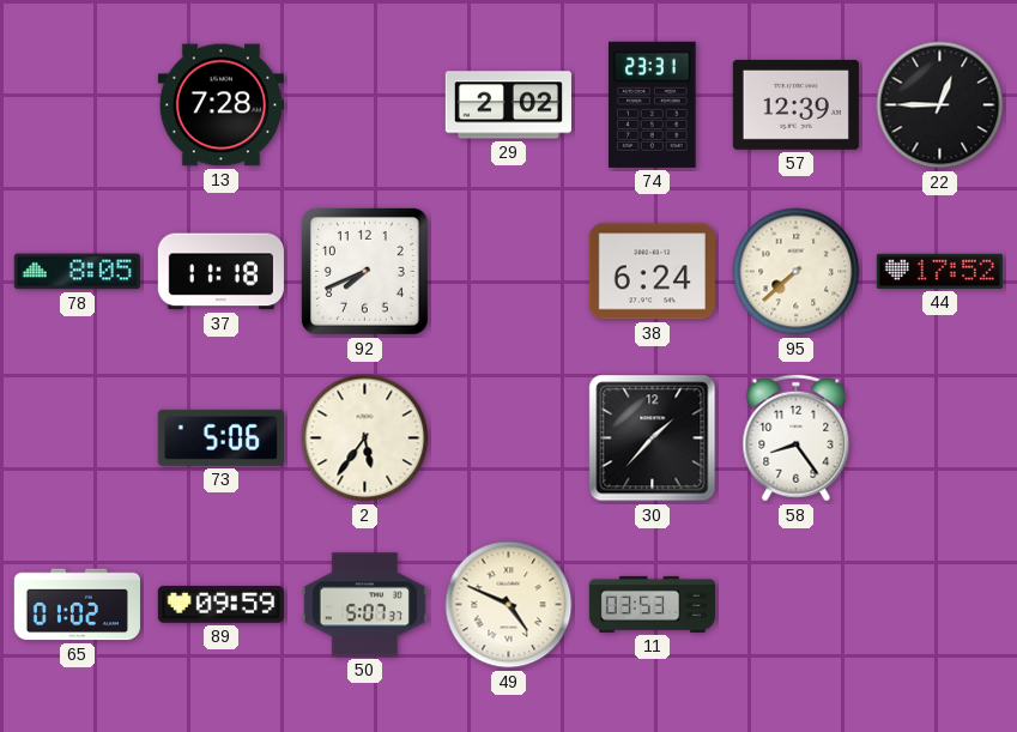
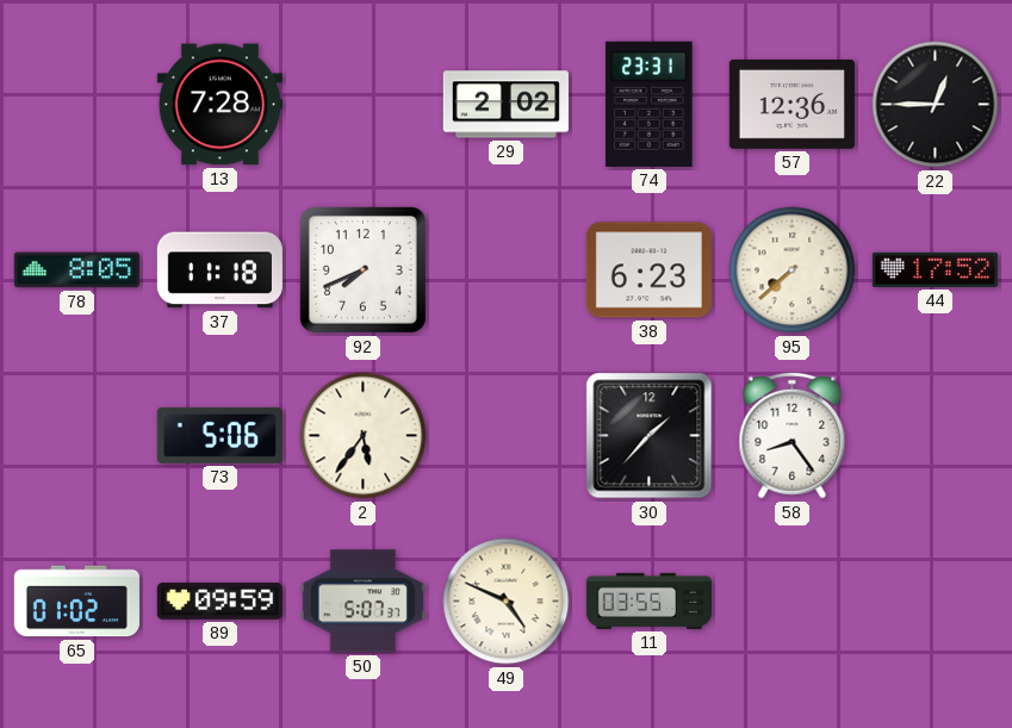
57: 12:39 -> 12:36 (791, 104)
38: 6:24 -> 6:23 (648, 270)
11: 03:53 -> 03:55 (648, 601)
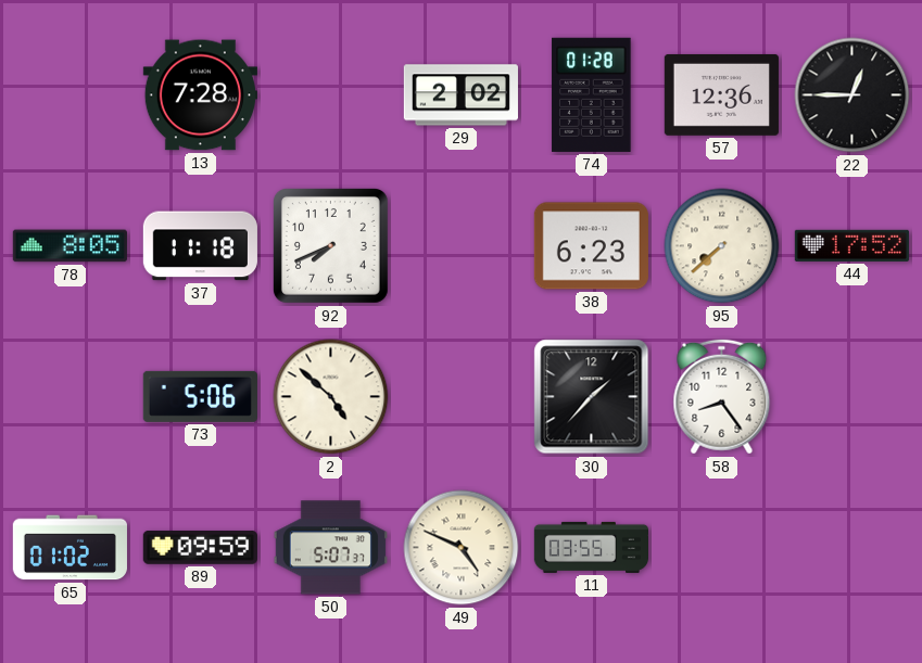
74: 23:31 -> 01:28 (592, 94)
2: 5:36 -> 4:52 (331, 397)
